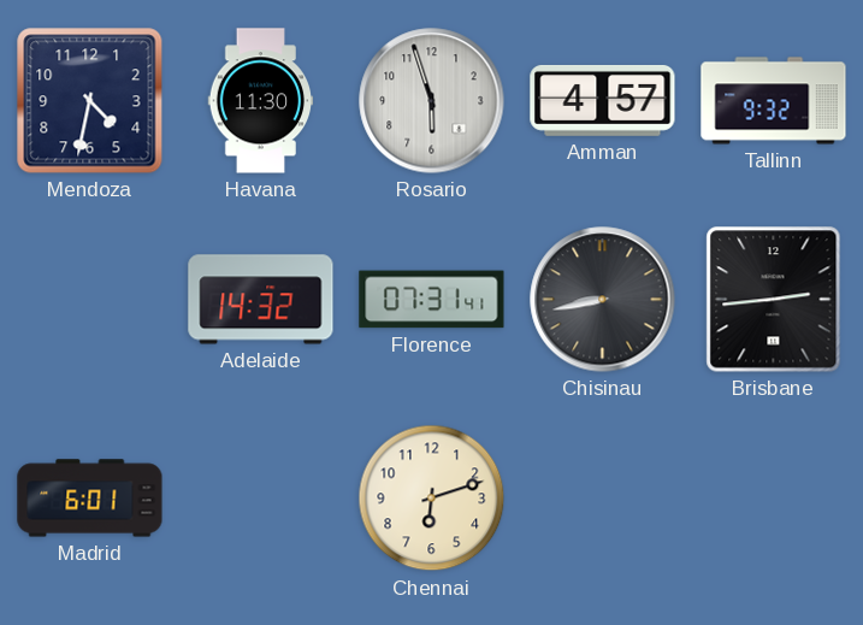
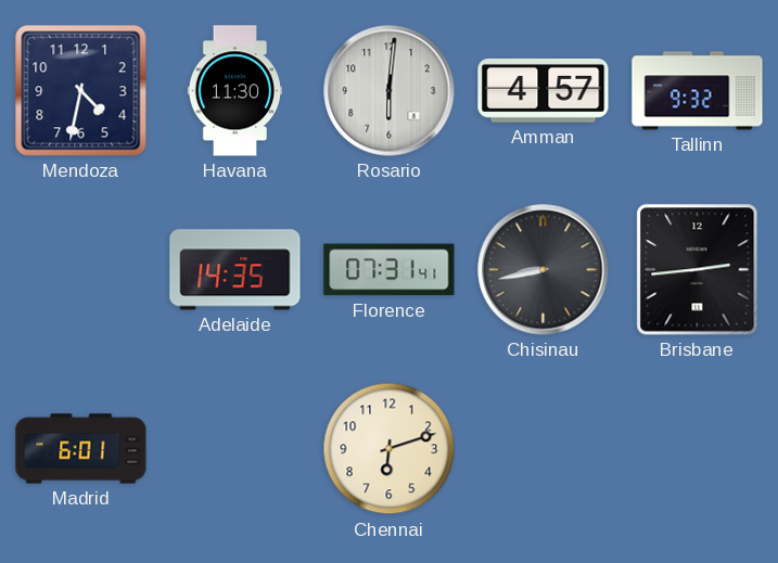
Rosario: 5:57 -> 6:01 (390, 91)
Adelaide: 14:32 -> 14:35 (235, 270)
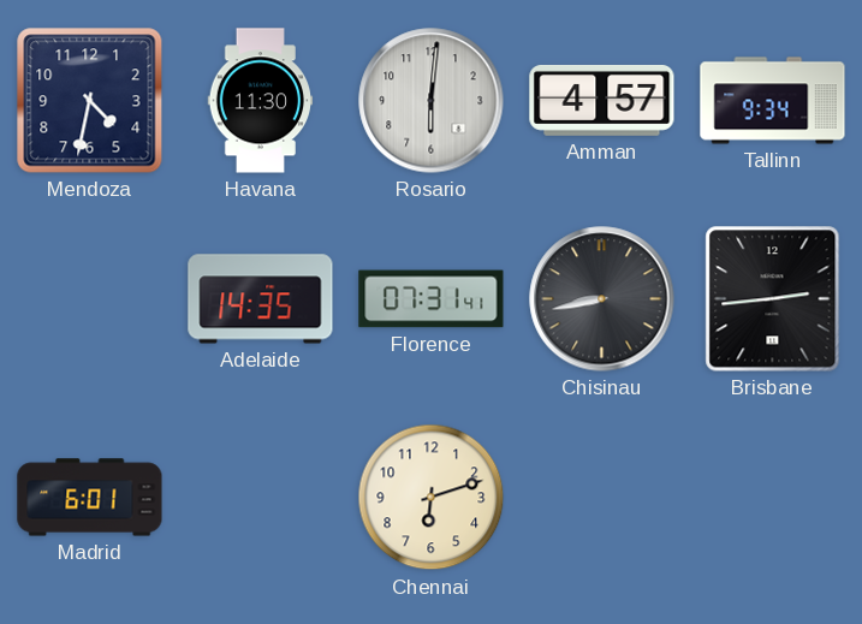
Tallinn: 9:32 -> 9:34 (773, 101)
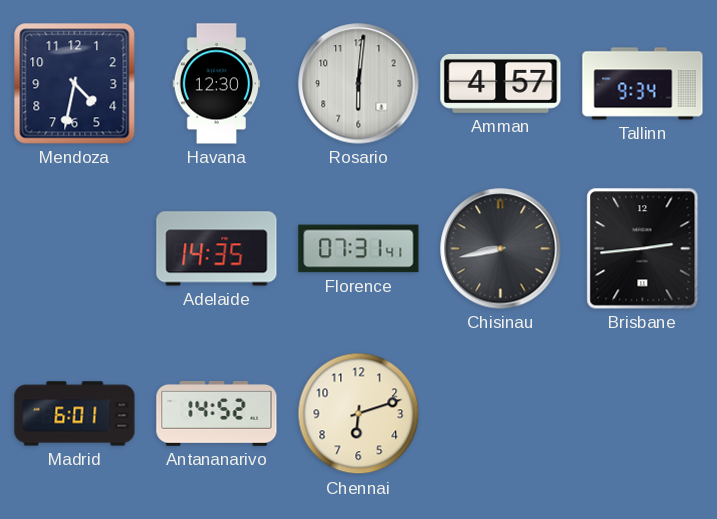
Havana: 11:30 -> 12:30 (217, 84)
Antananarivo: none -> 14:52 (217, 413)
